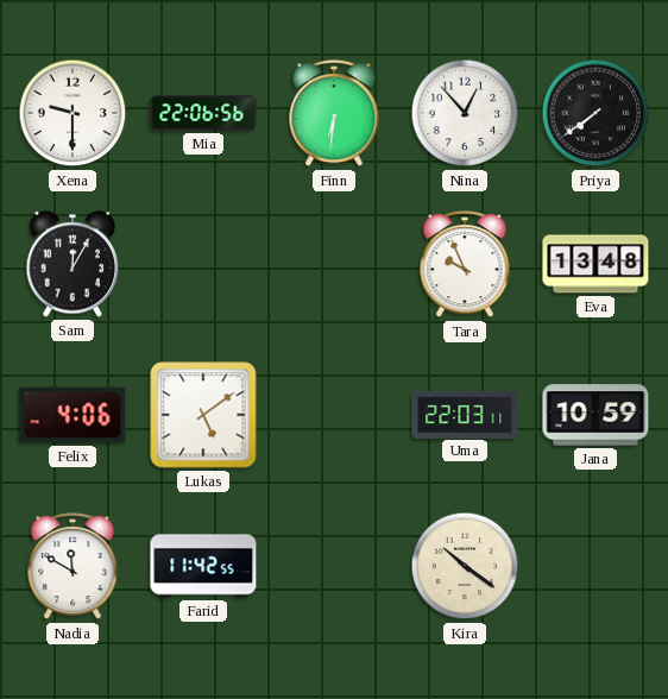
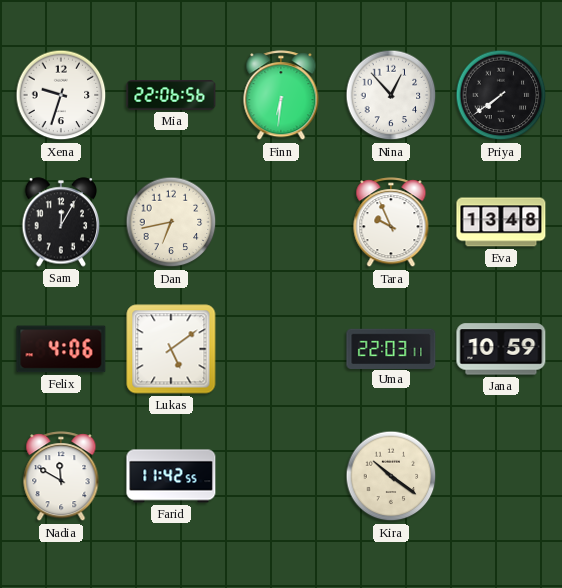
Xena: 9:30 -> 9:33 (61, 95)
Dan: none -> 6:43 (171, 222)
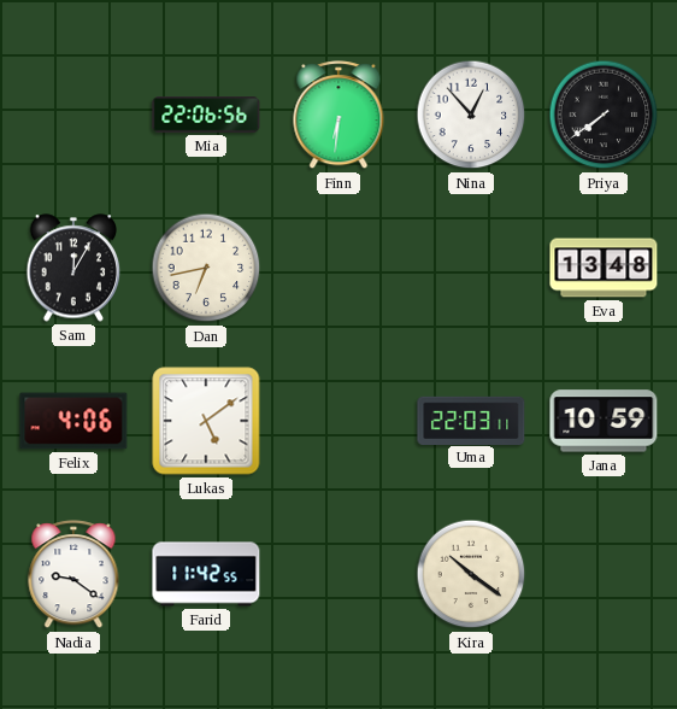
Xena: 9:33 -> none (61, 95)
Tara: 9:56 -> none (391, 223)
Nadia: 11:50 -> 9:21 (73, 575)
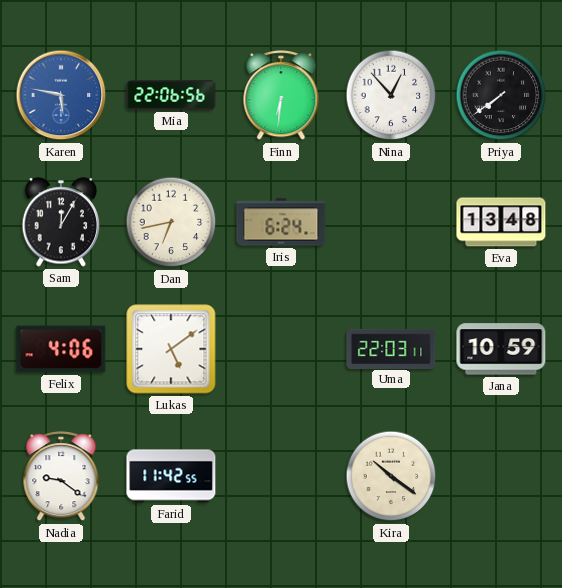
Karen: none -> 5:47 (61, 95)
Iris: none -> 6:24 (281, 222)
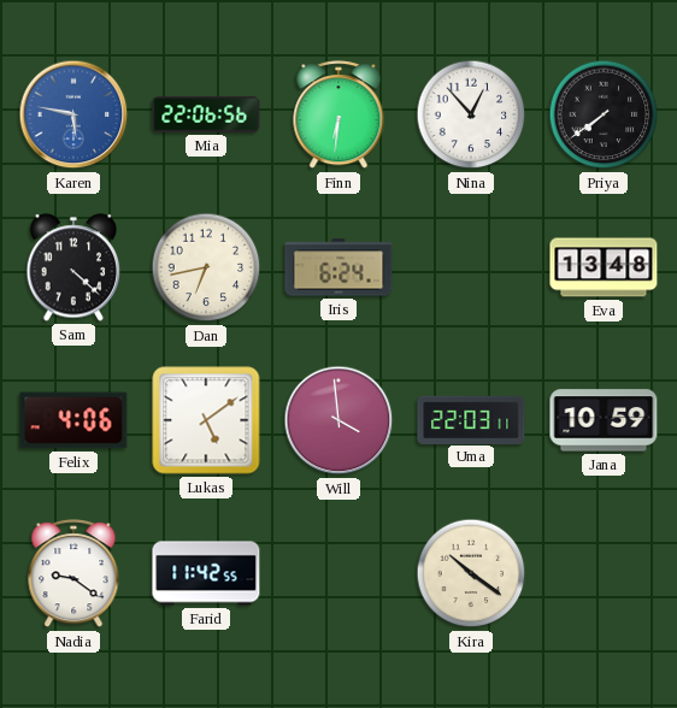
Sam: 12:05 -> 4:22 (73, 267)
Will: none -> 3:59 (338, 420)
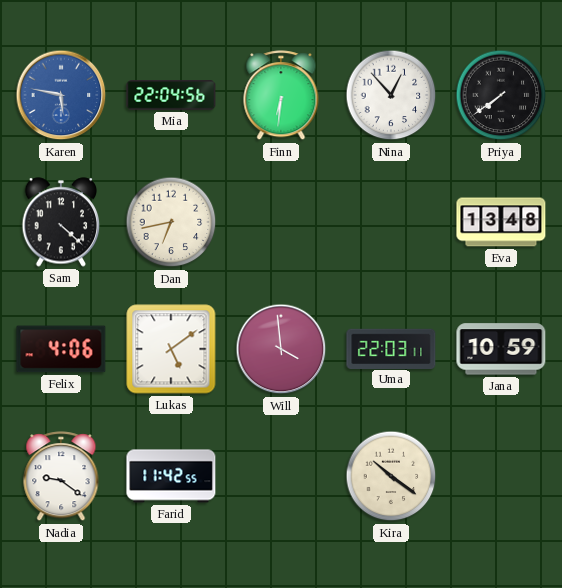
Mia: 22:06 -> 22:04 (171, 95)
Iris: 6:24 -> none (338, 267)
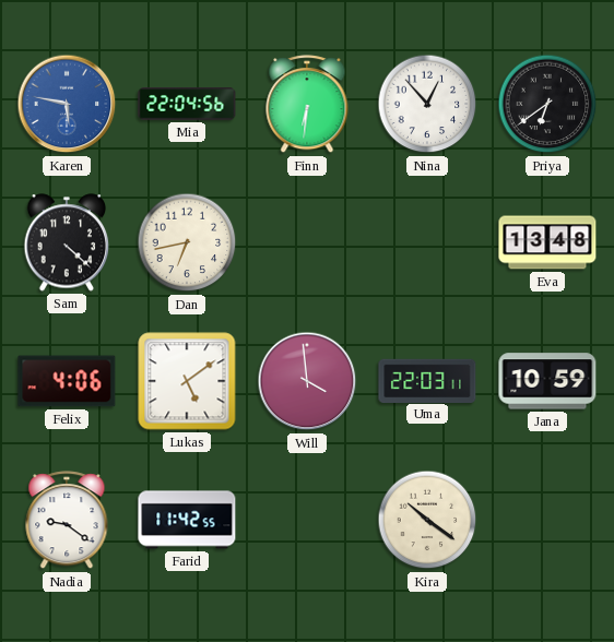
Priya: 7:39 -> 6:39 (547, 104)
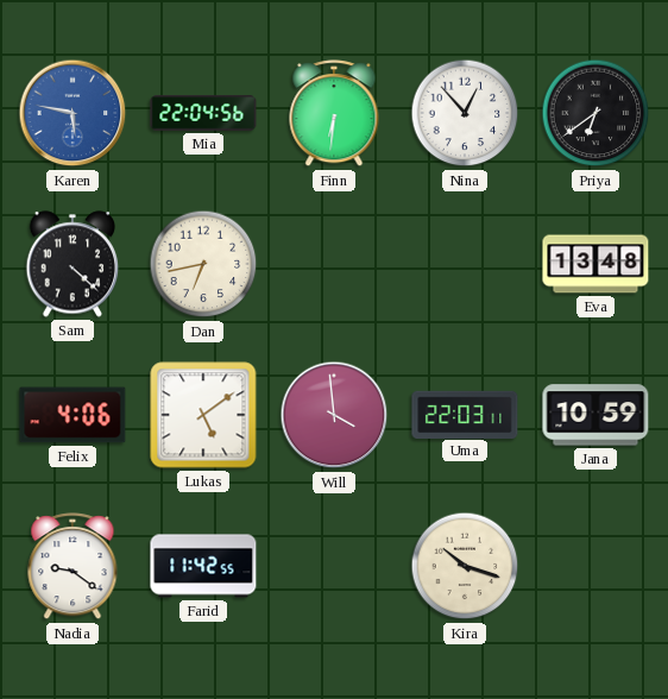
Kira: 10:21 -> 10:18 (465, 566)
